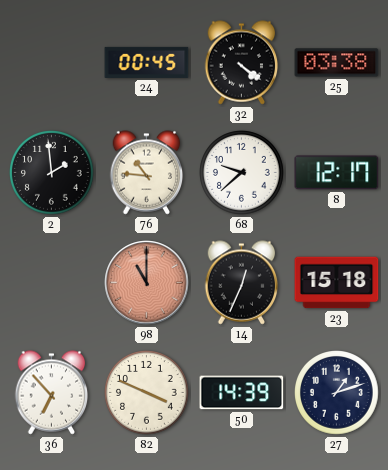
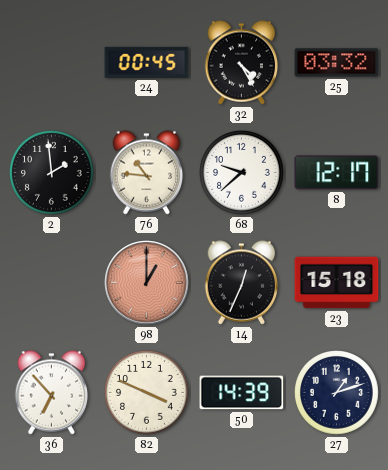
32: 4:21 -> 4:25 (242, 63)
25: 03:38 -> 03:32 (337, 63)
98: 11:00 -> 1:00 (147, 283)
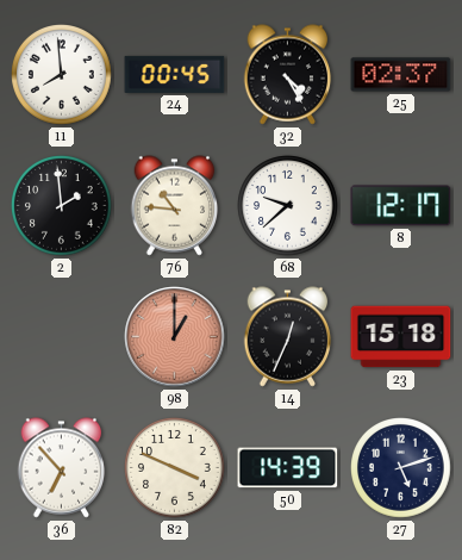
11: none -> 7:59 (62, 75)
25: 03:32 -> 02:37 (401, 75)
27: 1:12 -> 5:12 (401, 468)
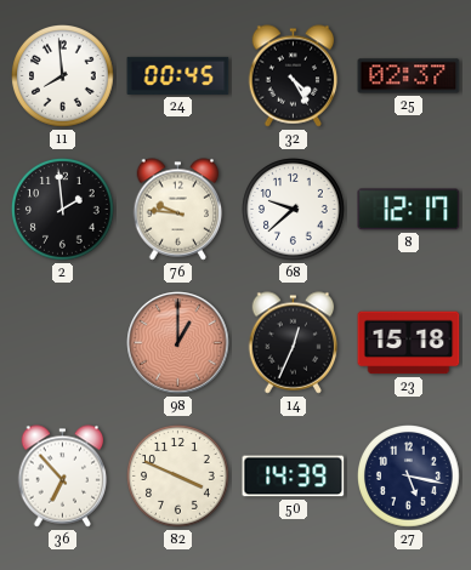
76: 10:46 -> 9:46 (178, 210)
27: 5:12 -> 5:17 (409, 477)
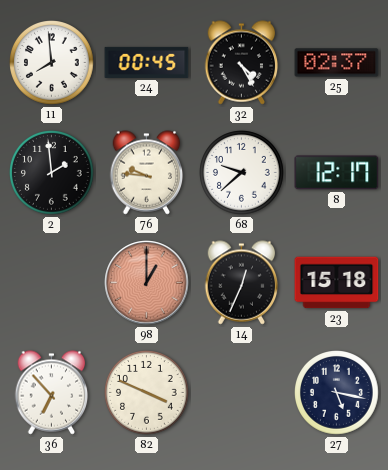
50: 14:39 -> none (294, 477)
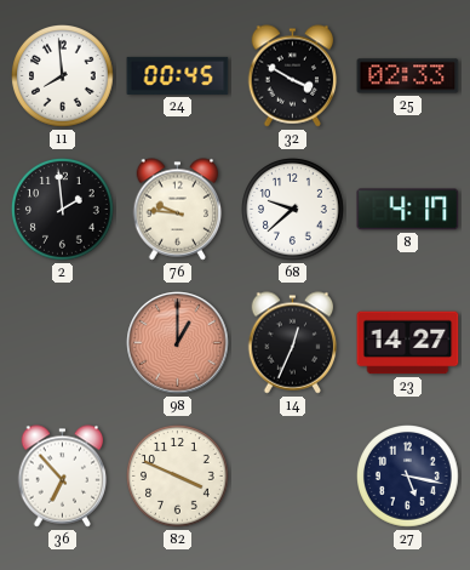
32: 4:25 -> 3:50 (293, 76)
25: 02:37 -> 02:33 (408, 76)
8: 12:17 -> 4:17 (408, 210)
23: 15:18 -> 14:27 (408, 343)
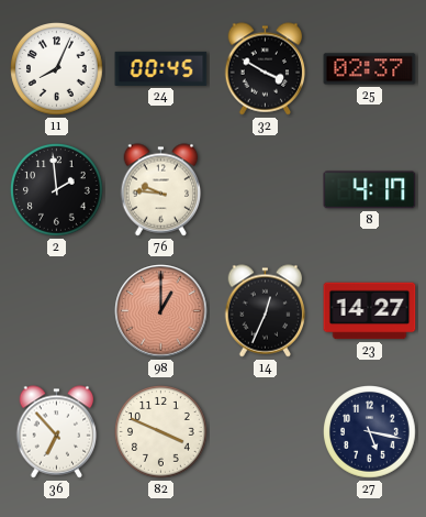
11: 7:59 -> 8:04 (57, 69)
25: 02:33 -> 02:37 (370, 69)
68: 9:38 -> none (293, 210)
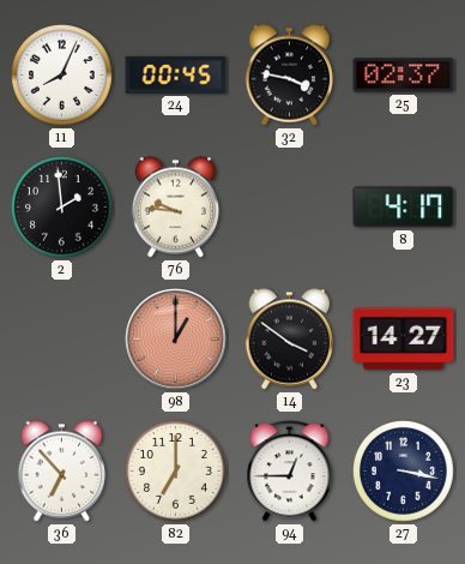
32: 3:50 -> 3:47 (290, 76)
14: 12:34 -> 3:51 (290, 340)
82: 3:49 -> 7:00 (176, 472)
94: none -> 12:45 (290, 472)
27: 5:17 -> 3:17 (404, 472)
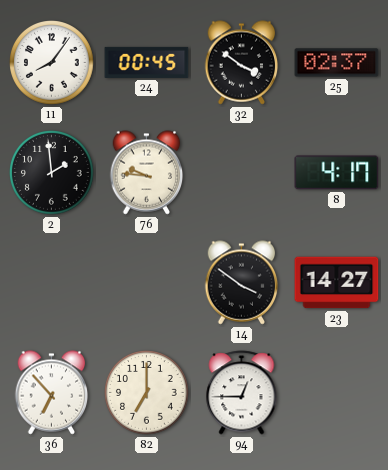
11: 8:04 -> 8:06 (52, 63)
32: 3:47 -> 3:51 (242, 63)
98: 1:00 -> none (176, 340)
27: 3:17 -> none (404, 472)
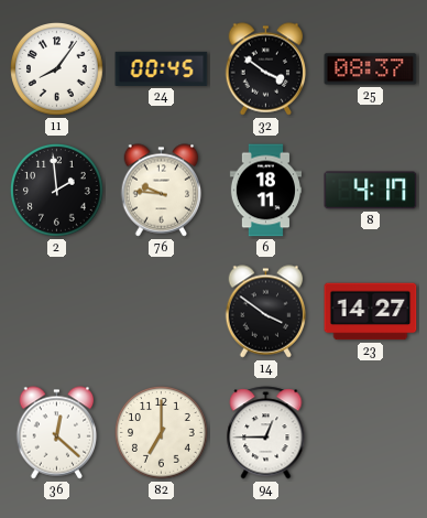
25: 02:37 -> 08:37 (371, 69)
6: none -> 18:11 (265, 191)
36: 6:53 -> 12:22 (57, 433)
